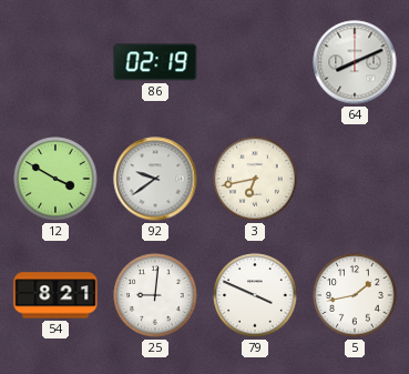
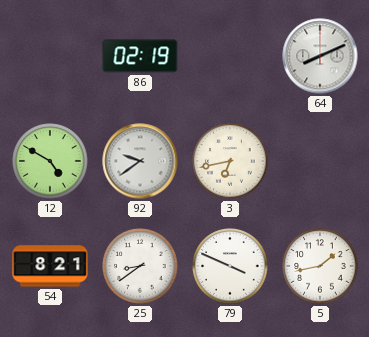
12: 3:50 -> 4:50 (50, 161)
25: 9:01 -> 8:39 (140, 266)
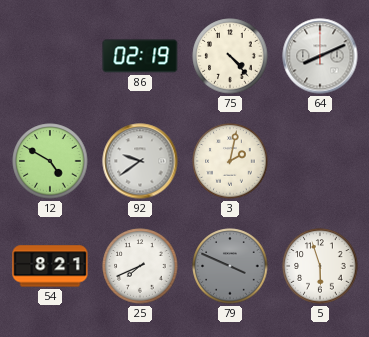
75: none -> 4:23 (230, 56)
3: 6:43 -> 2:02 (230, 161)
25: 8:39 -> 7:41 (140, 266)
79 dial: white -> grey (230, 266)
5: 1:43 -> 5:57 (320, 266)
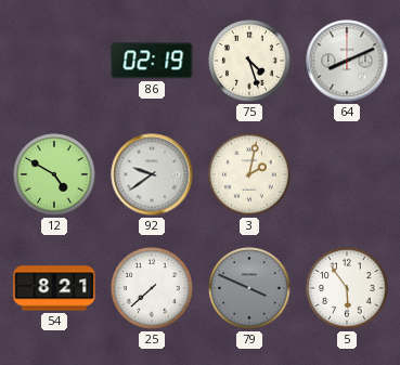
75: 4:23 -> 4:27 (249, 61)
25: 7:41 -> 7:38 (152, 288)
5: 5:57 -> 5:54 (347, 288)
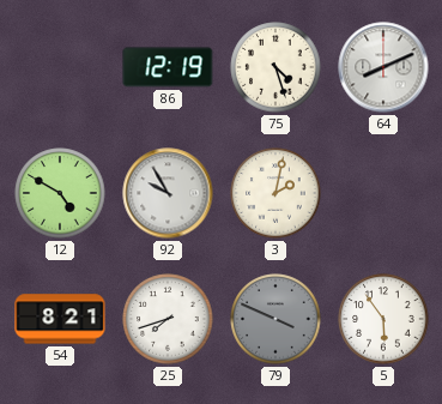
86: 02:19 -> 12:19 (168, 67)
92: 9:39 -> 9:55 (168, 193)
25: 7:38 -> 7:42 (168, 319)
